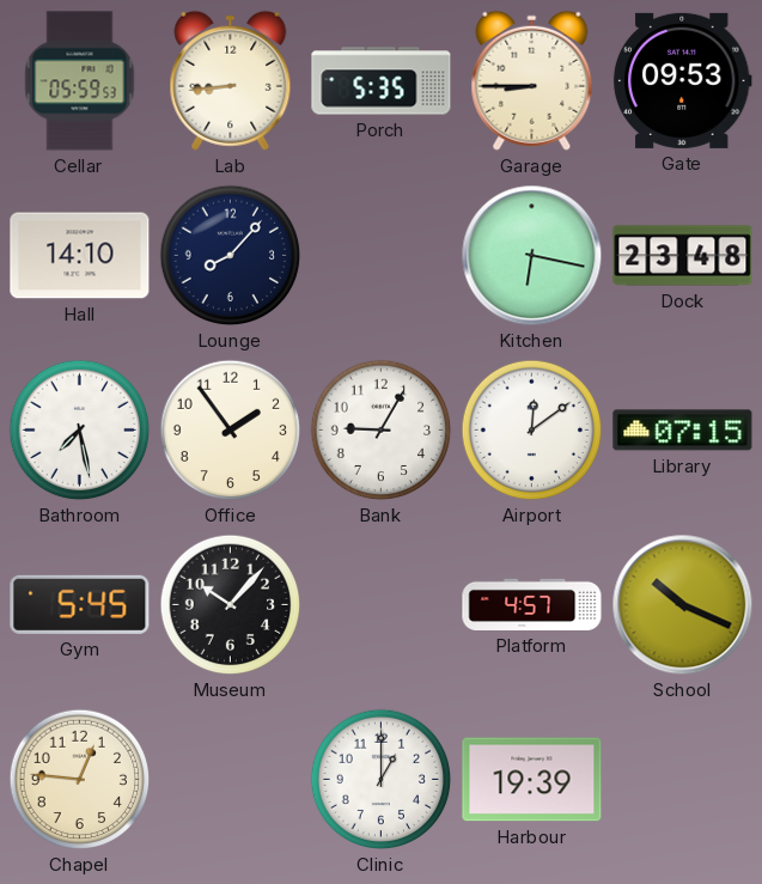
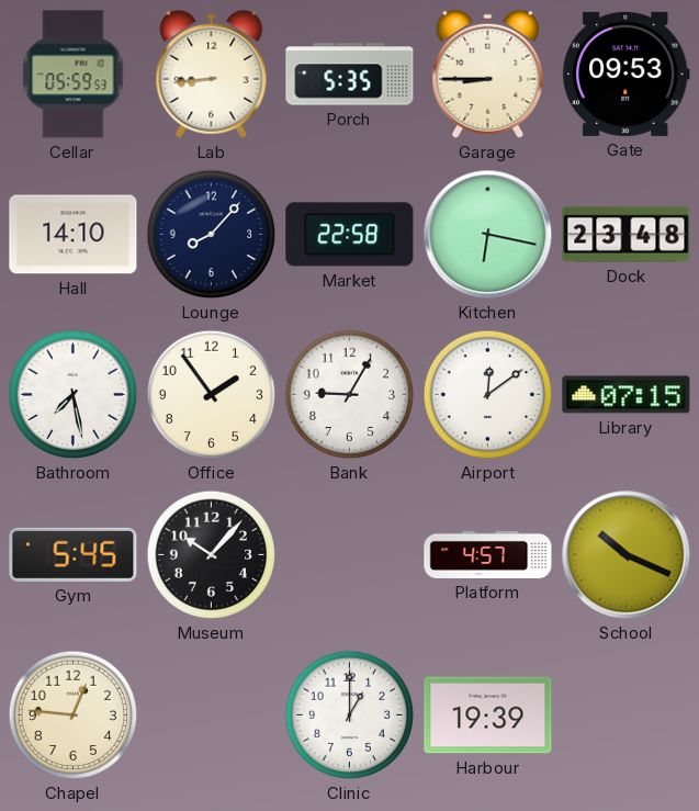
Market: none -> 22:58 (350, 235)
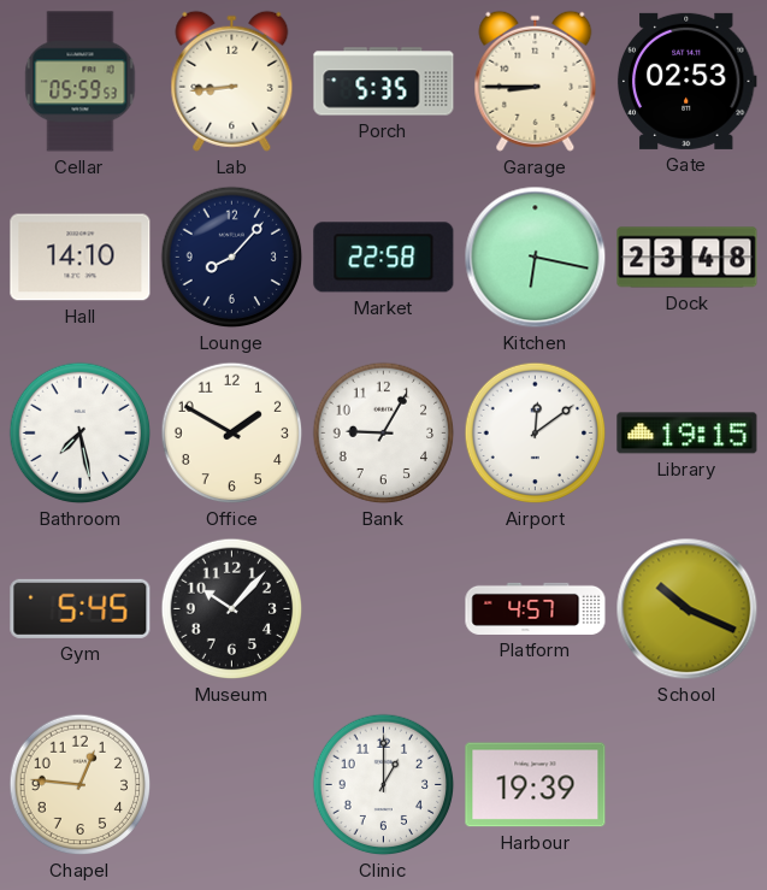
Gate: 09:53 -> 02:53 (686, 81)
Office: 1:54 -> 1:50 (232, 434)
Library: 07:15 -> 19:15 (688, 434)
